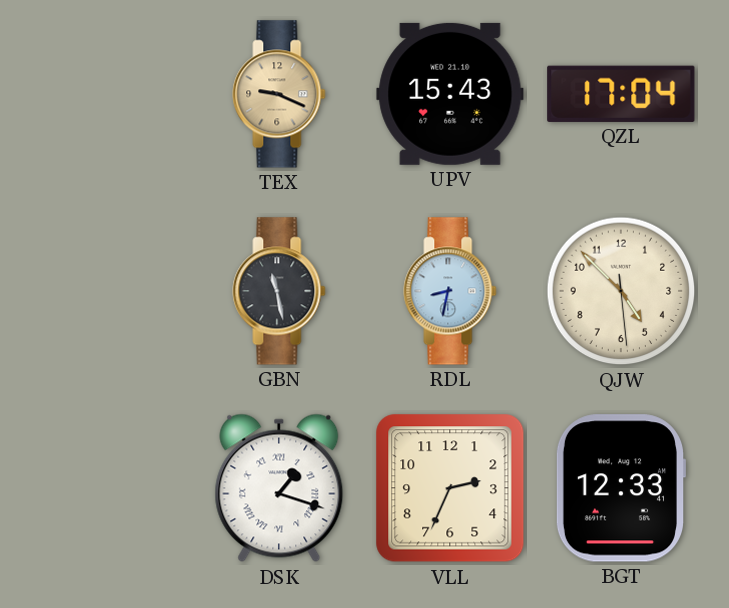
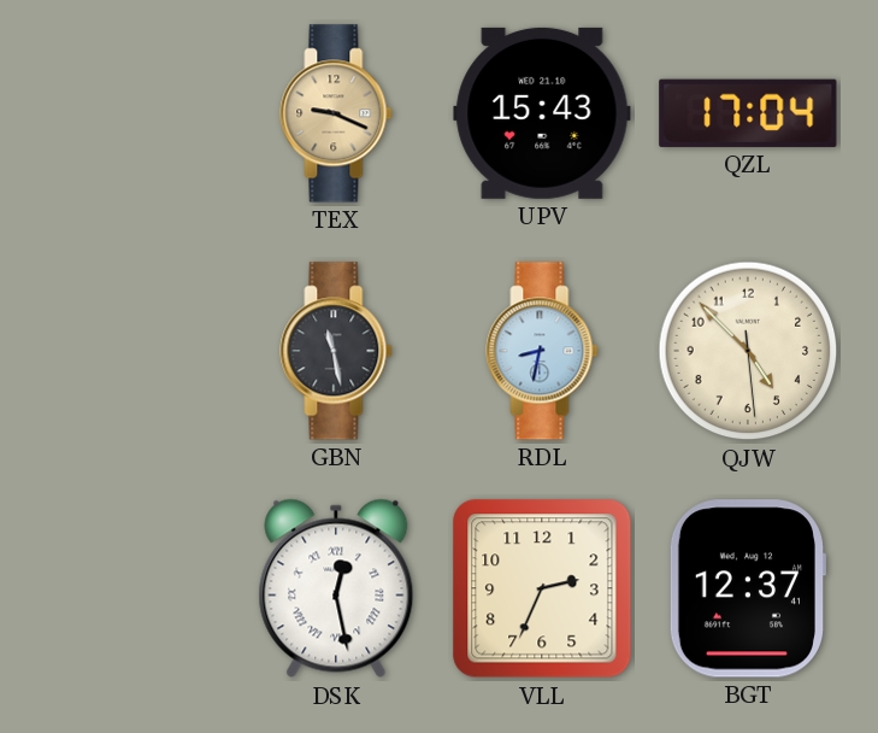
DSK: 1:18 -> 12:28 (336, 588)
BGT: 12:33 -> 12:37 (747, 588)
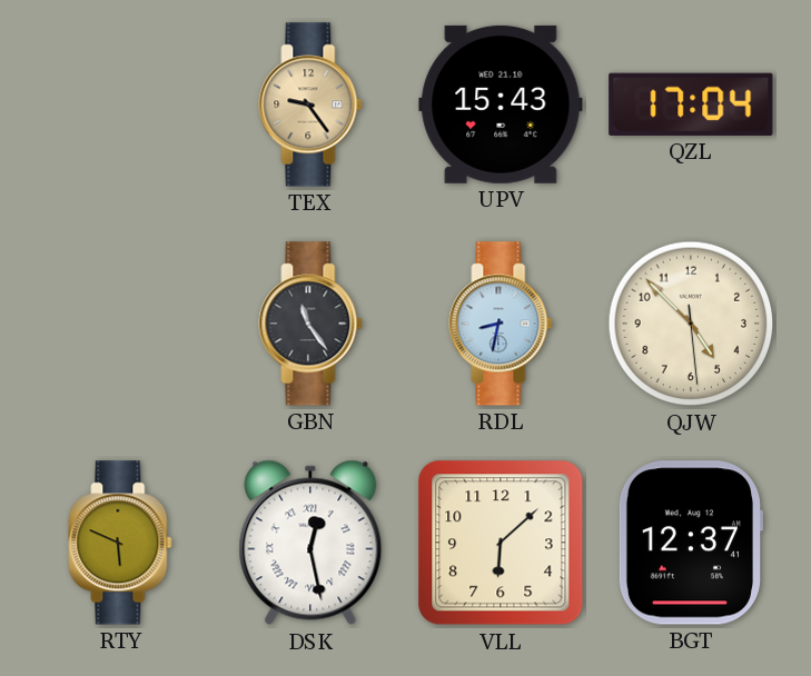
TEX: 9:19 -> 9:24 (310, 105)
GBN: 11:28 -> 11:24 (310, 324)
RTY: none -> 5:49 (120, 543)
VLL: 2:34 -> 6:08 (501, 543)
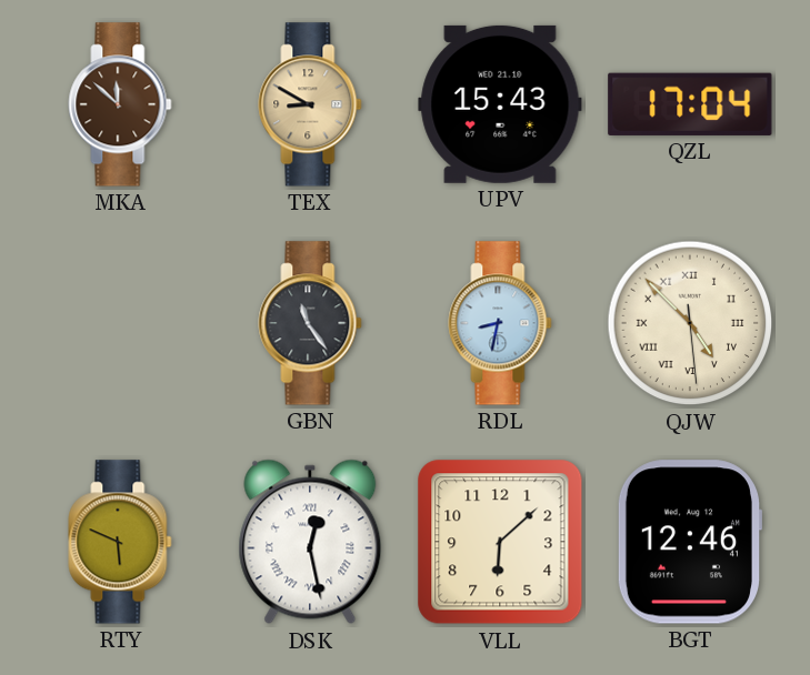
MKA: none -> 11:52 (120, 104)
TEX: 9:24 -> 8:50 (310, 104)
QJW numerals: Arabic -> Roman (690, 323)
BGT: 12:37 -> 12:46 (689, 542)
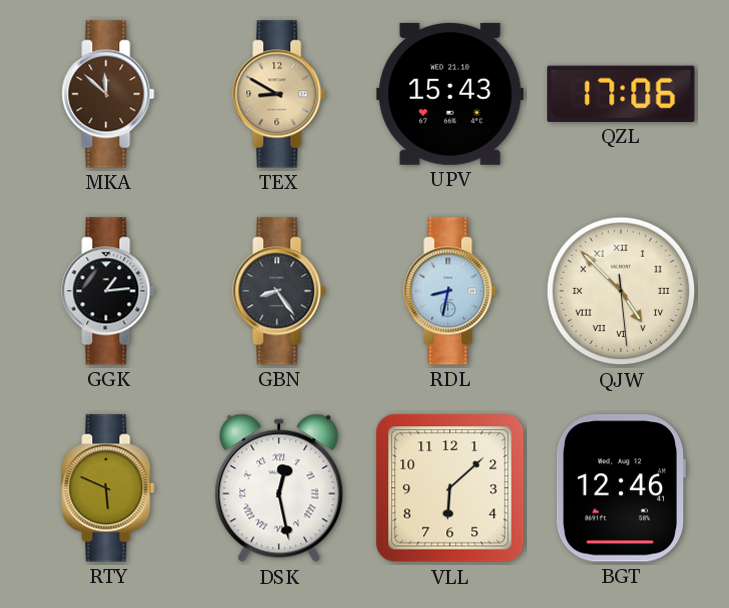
QZL: 17:04 -> 17:06 (621, 94)
GGK: none -> 1:14 (108, 291)
GBN: 11:24 -> 8:24 (279, 291)
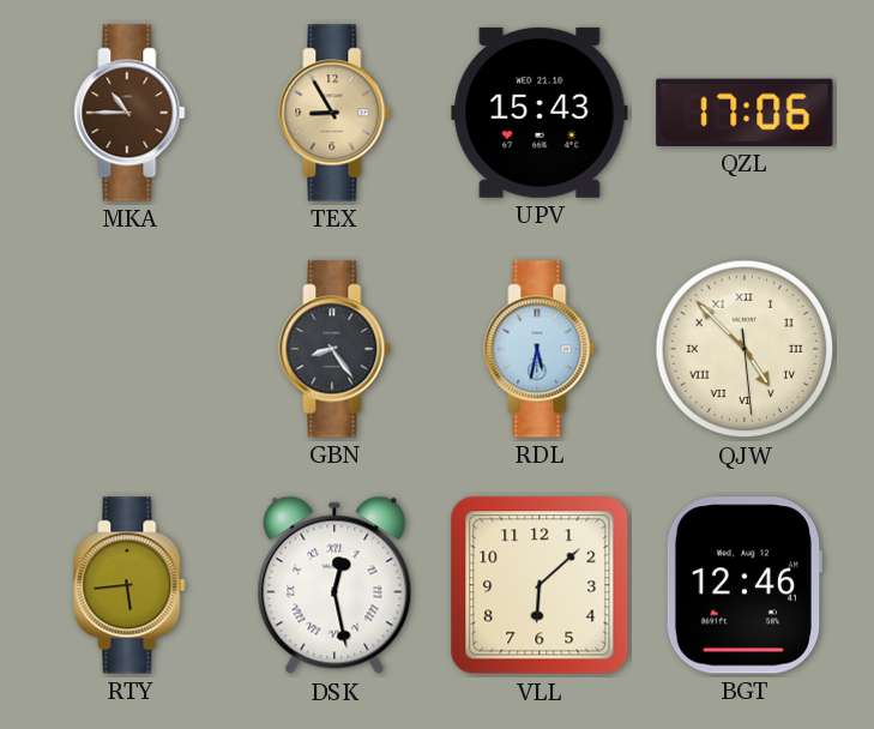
MKA: 11:52 -> 10:45 (129, 113)
TEX: 8:50 -> 8:55 (334, 113)
GGK: 1:14 -> none (108, 291)
RDL: 8:32 -> 5:32 (540, 349)
RTY: 5:49 -> 5:44 (129, 585)
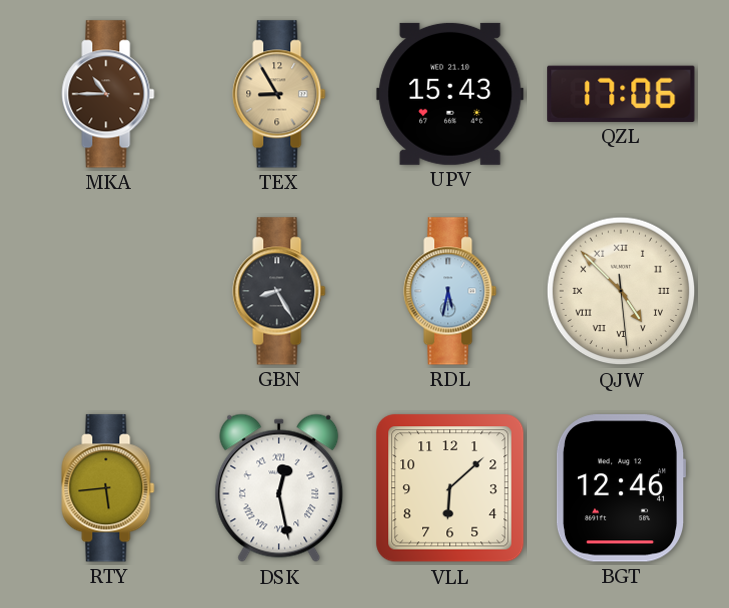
GBN: 8:24 -> 8:25 (279, 291)
